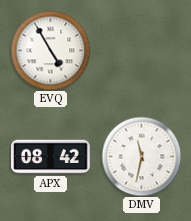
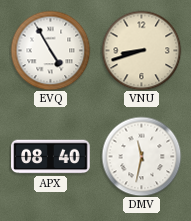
VNU: none -> 8:42 (141, 50)
APX: 08:42 -> 08:40 (51, 157)
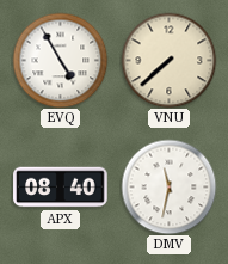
VNU: 8:42 -> 7:38 (168, 60)
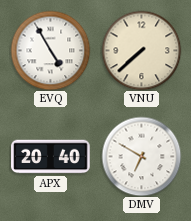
APX: 08:40 -> 20:40 (51, 157)
DMV: 11:32 -> 6:50 (141, 156)
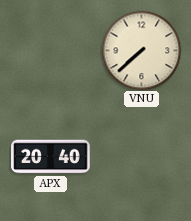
EVQ: 4:55 -> none (50, 50)
DMV: 6:50 -> none (141, 156)
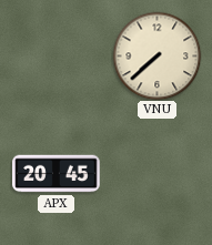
APX: 20:40 -> 20:45 (57, 174)
